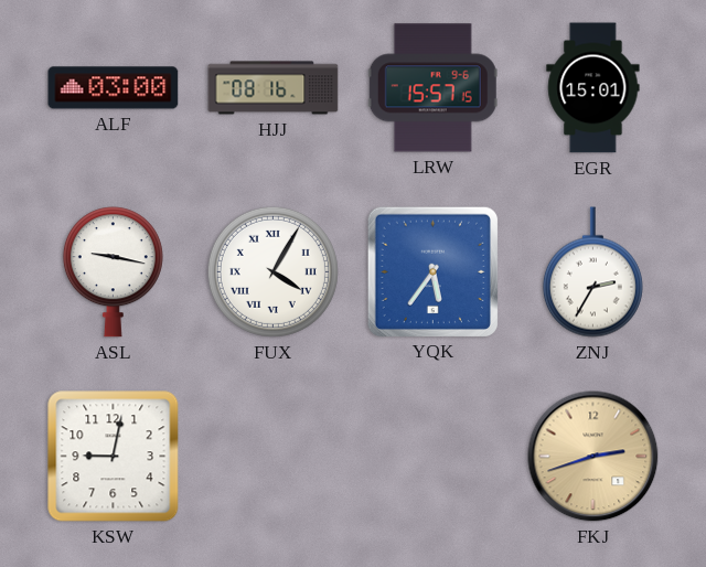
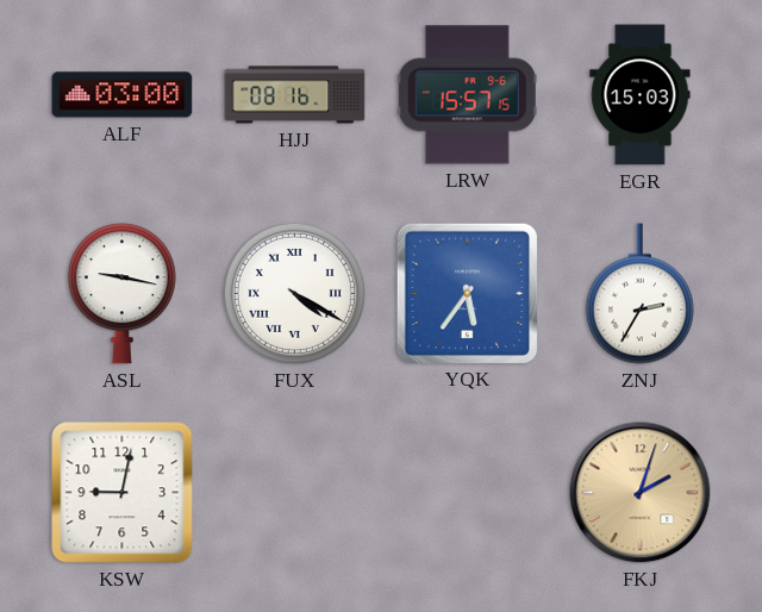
EGR: 15:01 -> 15:03 (641, 95)
FUX: 4:05 -> 4:20 (294, 293)
FKJ: 2:42 -> 2:03 (641, 493)
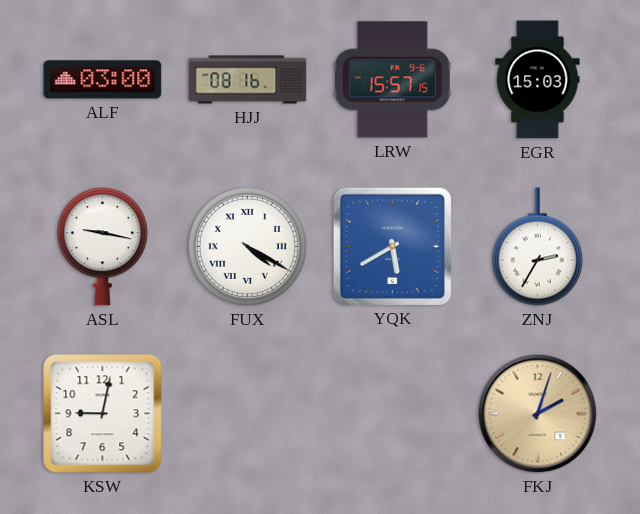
YQK: 5:36 -> 5:40 (392, 246)
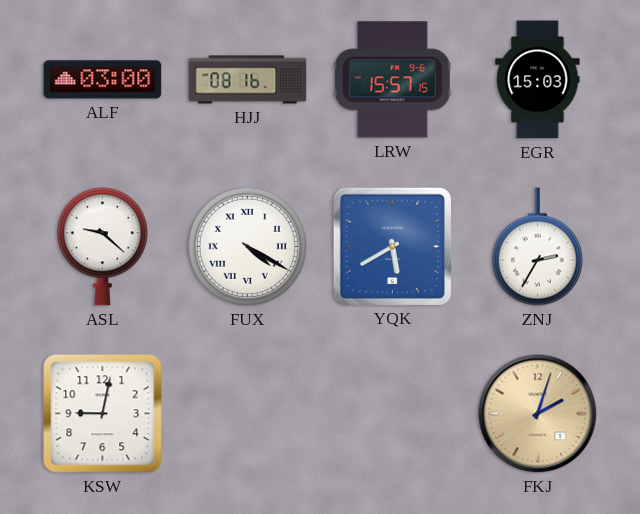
ASL: 9:17 -> 9:22 (102, 247)
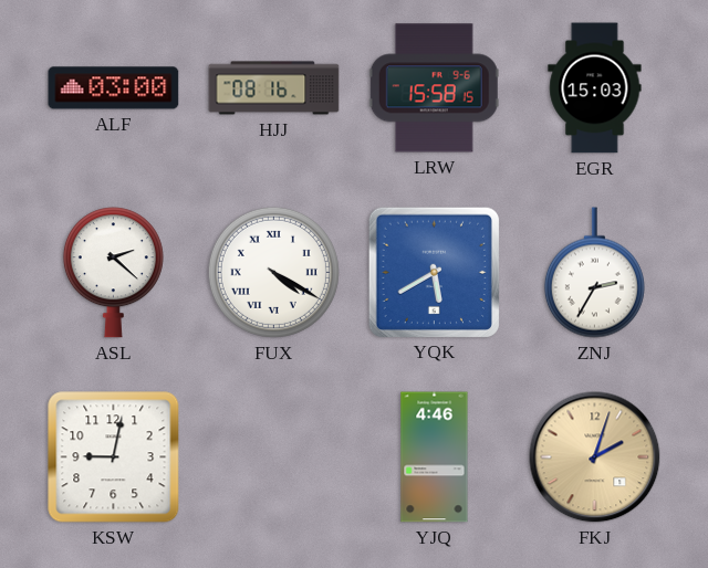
LRW: 15:57 -> 15:58 (434, 88)
ASL: 9:22 -> 2:22 (113, 273)
YJQ: none -> 4:46 (435, 457)
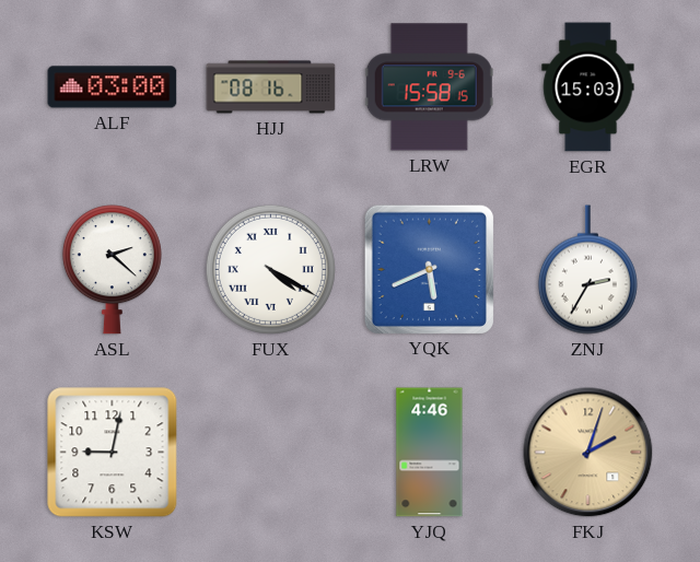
YQK: 5:40 -> 5:41 (429, 269)
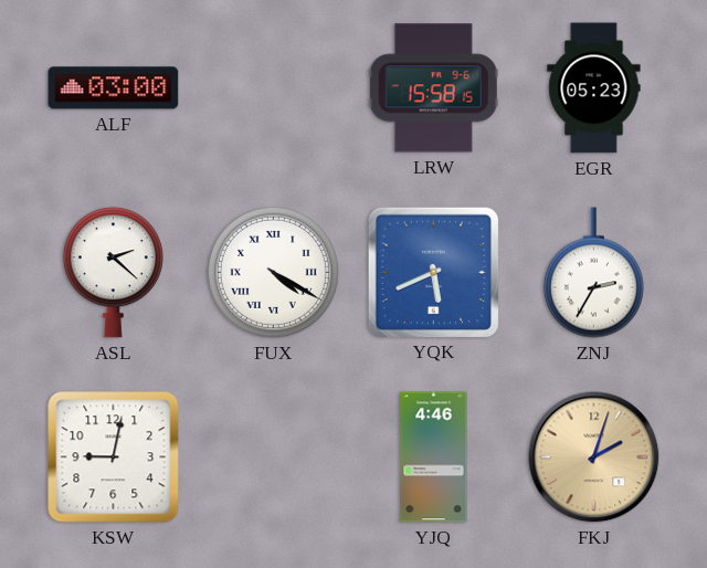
HJJ: 08:16 -> none (271, 87)
EGR: 15:03 -> 05:23 (594, 88)
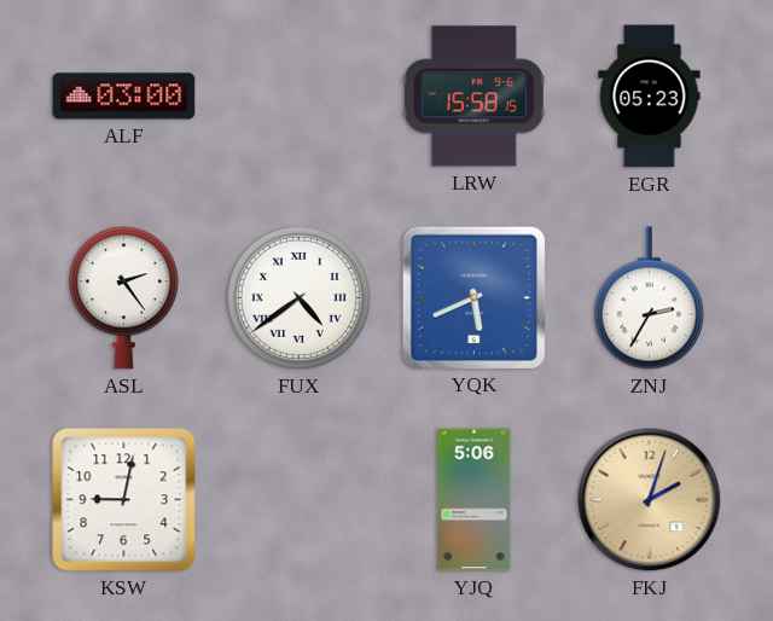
ASL: 2:22 -> 2:24 (123, 298)
FUX: 4:20 -> 4:39 (298, 297)
YJQ: 4:46 -> 5:06 (475, 500)
